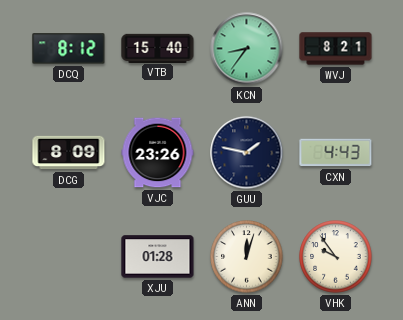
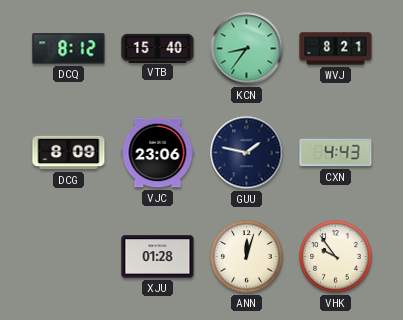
VJC: 23:26 -> 23:06 (158, 153)
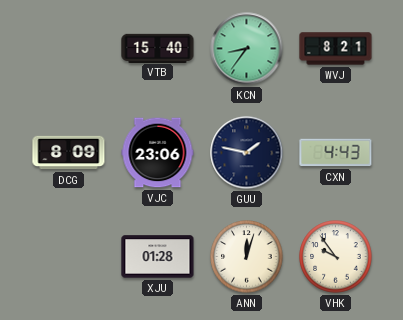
DCQ: 8:12 -> none (69, 49)
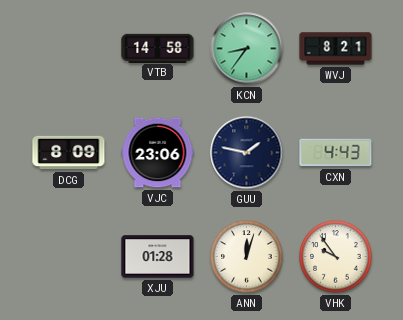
VTB: 15:40 -> 14:58 (158, 48)
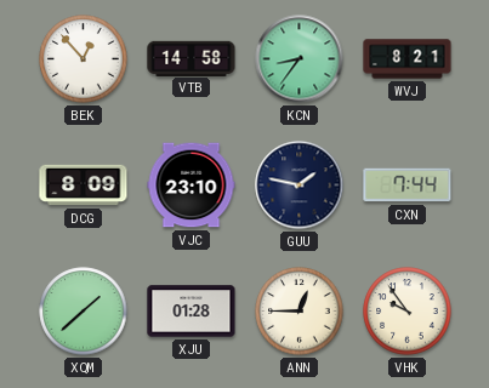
BEK: none -> 12:53 (84, 59)
VJC: 23:06 -> 23:10 (192, 186)
CXN: 4:43 -> 7:44 (408, 186)
XQM: none -> 1:38 (84, 312)
ANN: 12:03 -> 12:45 (300, 312)
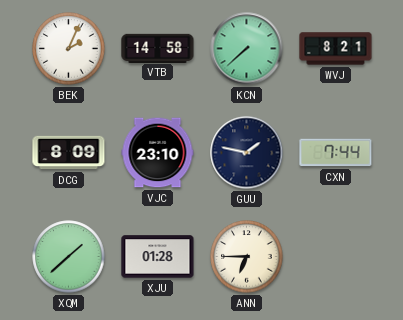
BEK: 12:53 -> 2:04 (69, 49)
KCN: 8:36 -> 7:38 (247, 49)
ANN: 12:45 -> 6:45 (247, 257)
VHK: 9:54 -> none (408, 312)
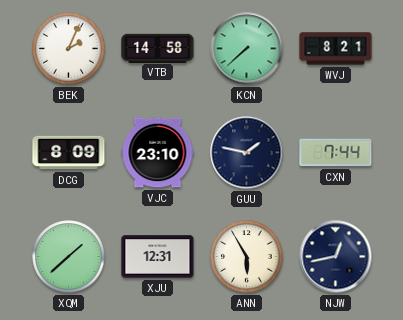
XJU: 01:28 -> 12:31 (158, 257)
ANN: 6:45 -> 5:55 (247, 257)
NJW: none -> 12:43 (336, 257)
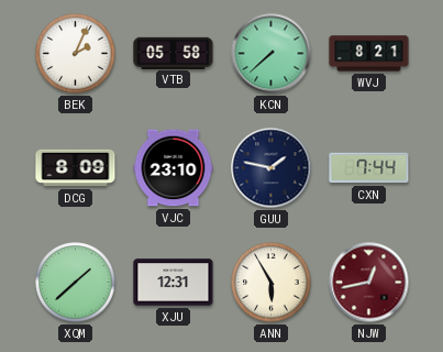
VTB: 14:58 -> 05:58 (174, 53)
NJW dial: navy -> burgundy (369, 283)
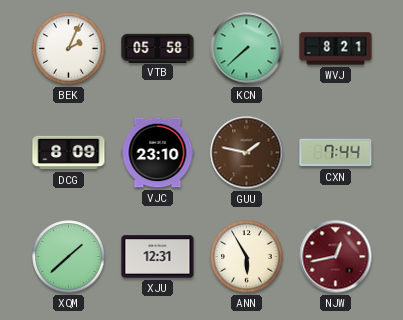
GUU dial: navy -> brown (247, 153)
